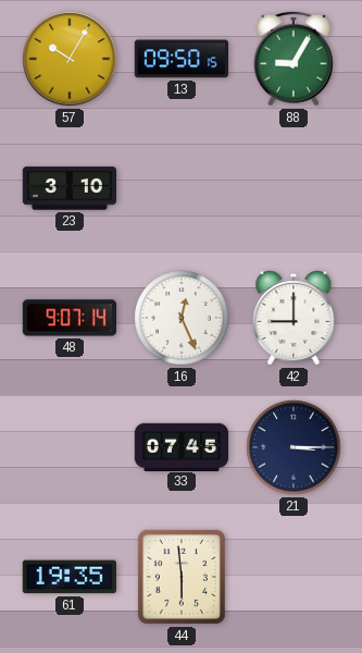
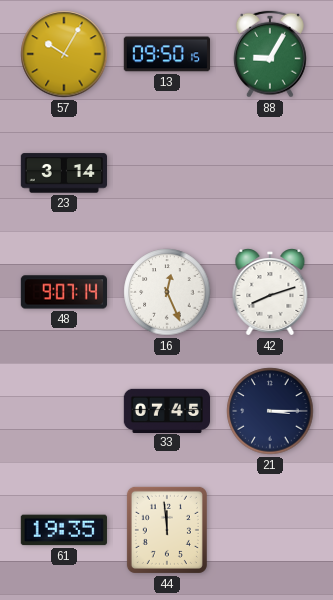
23: 3:10 -> 3:14 (63, 173)
42: 9:00 -> 8:12 (270, 292)
44: 5:59 -> 11:59 (167, 530)
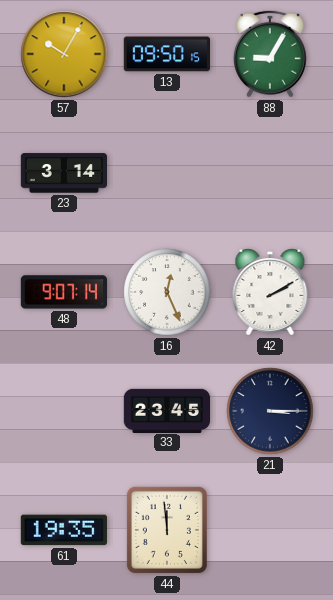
42: 8:12 -> 2:10 (270, 292)
33: 07:45 -> 23:45 (167, 410)
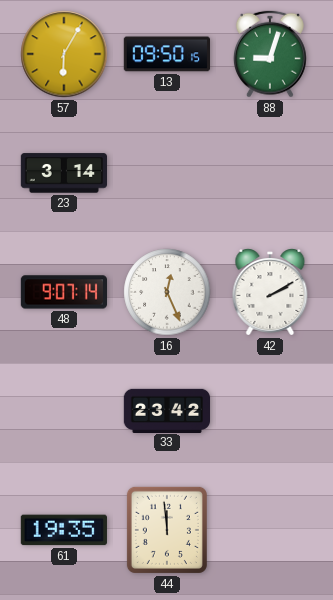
57: 10:05 -> 6:05 (64, 54)
88: 9:05 -> 9:03 (270, 54)
33: 23:45 -> 23:42 (167, 410)
21: 3:15 -> none (270, 411)
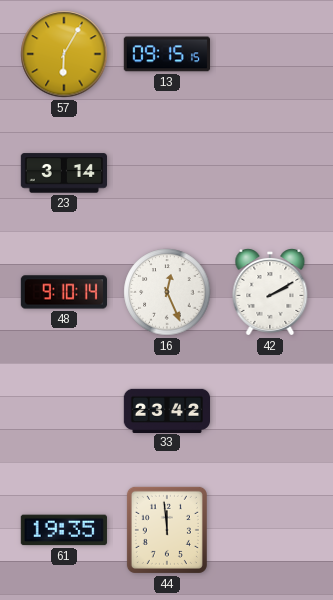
13: 09:50 -> 09:15 (166, 54)
88: 9:03 -> none (270, 54)
48: 9:07 -> 9:10 (63, 292)
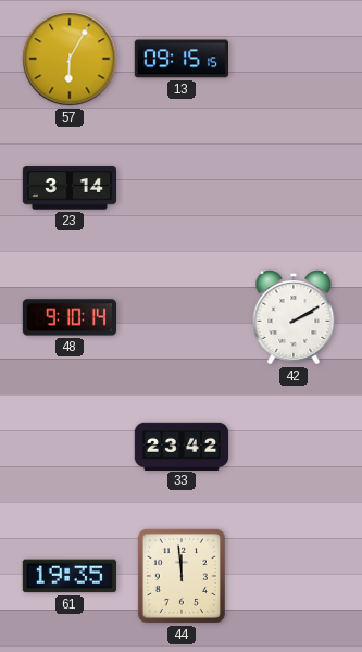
16: 12:26 -> none (167, 292)
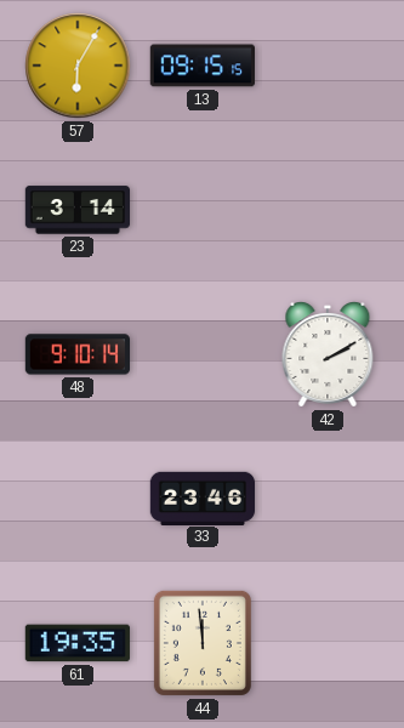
33: 23:42 -> 23:46 (203, 497)
